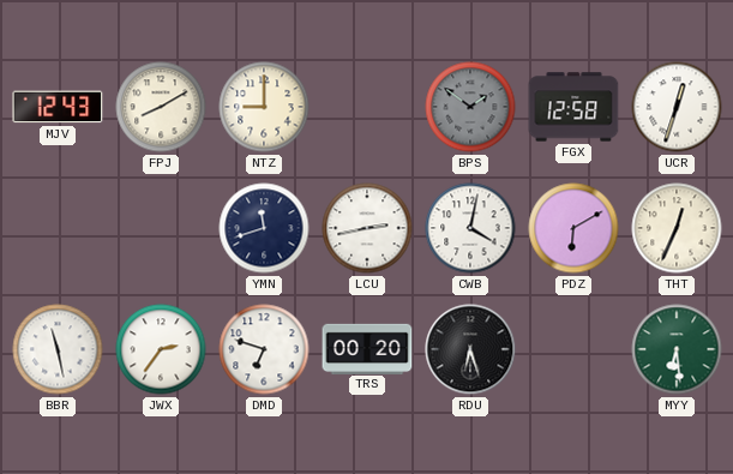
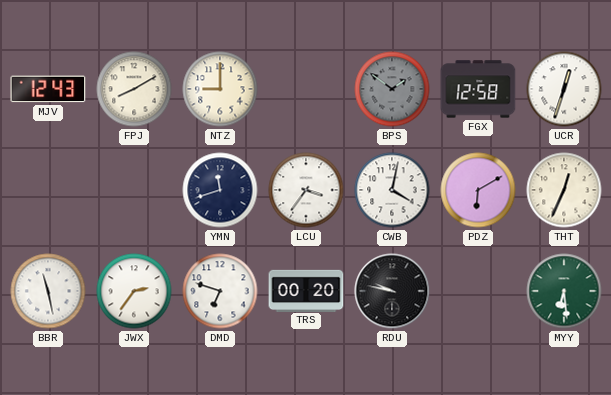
LCU: 2:43 -> 3:36 (306, 190)
RDU: 6:27 -> 9:47 (392, 291)
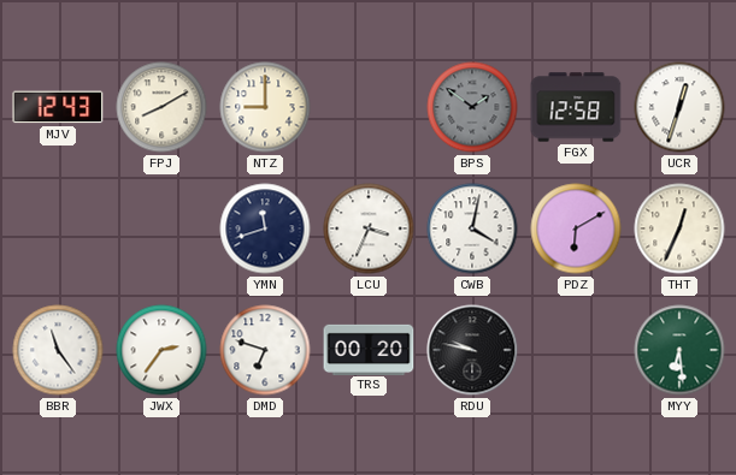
LCU: 3:36 -> 3:34 (369, 228)
BBR: 11:28 -> 11:24 (58, 350)
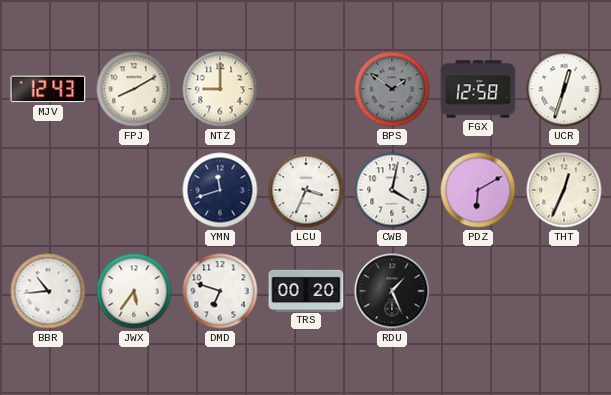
BBR: 11:24 -> 10:44 (48, 291)
JWX: 2:36 -> 5:36 (134, 291)
RDU: 9:47 -> 1:26 (392, 291)
MYY: 6:29 -> none (679, 350)
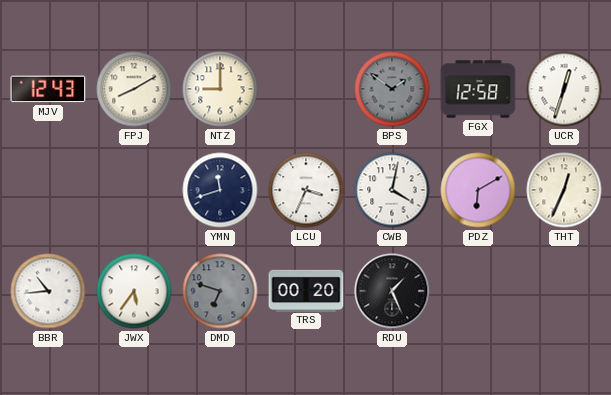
DMD dial: white -> grey (220, 291)
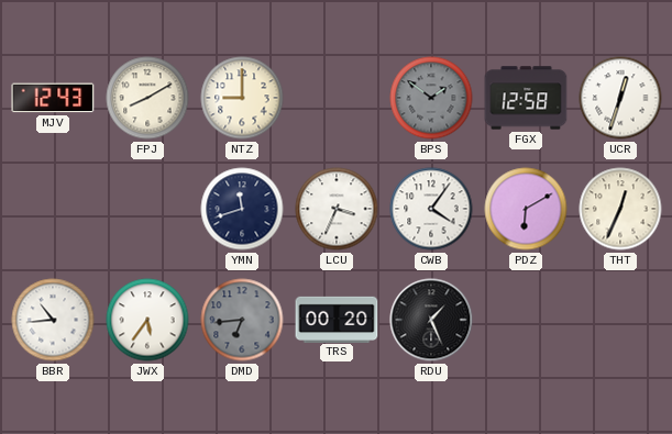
CWB: 4:02 -> 4:06 (431, 209)
DMD: 6:48 -> 6:44 (242, 320)
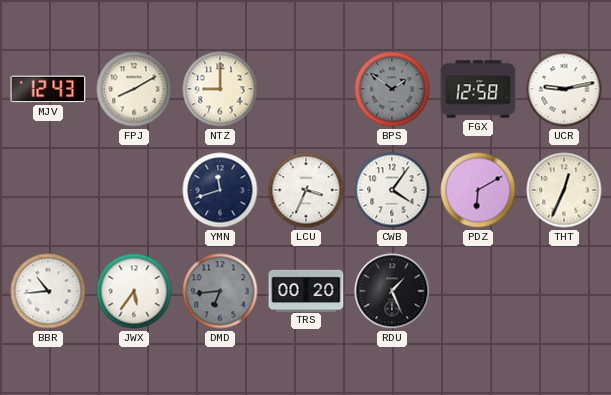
UCR: 12:33 -> 9:13 (564, 89)
